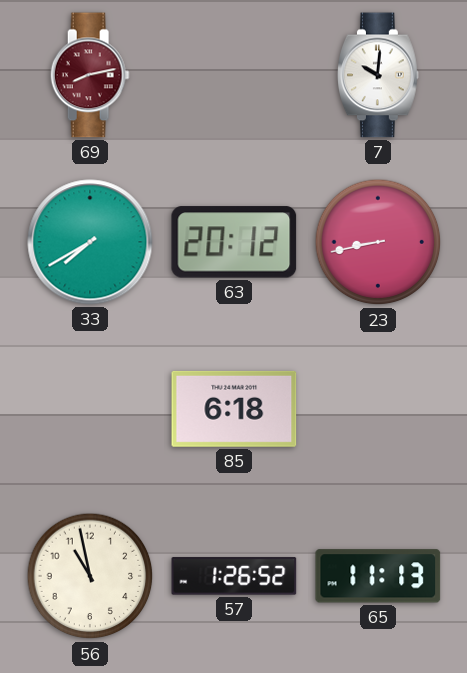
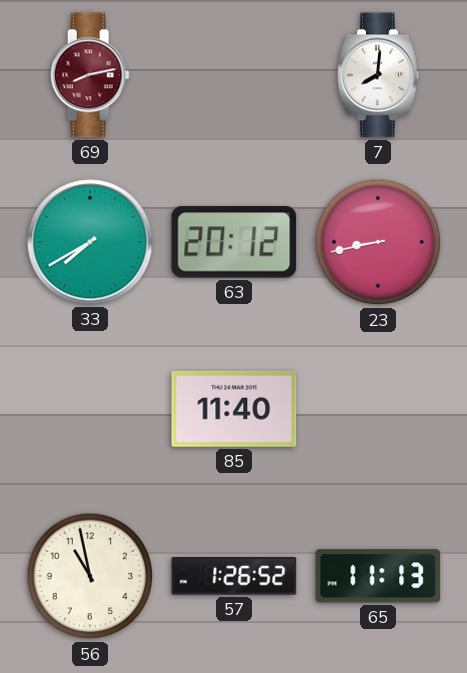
7: 10:01 -> 8:01 (379, 75)
85: 6:18 -> 11:40 (234, 409)
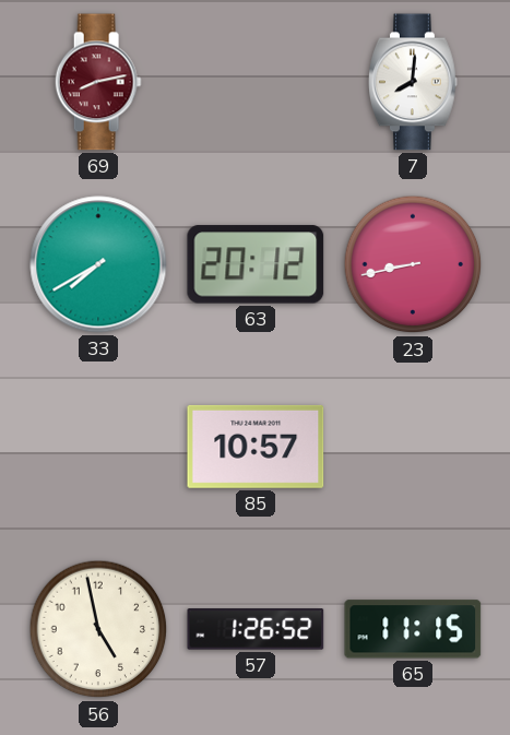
85: 11:40 -> 10:57 (256, 447)
56: 10:58 -> 4:58 (98, 629)
65: 11:13 -> 11:15 (413, 629)
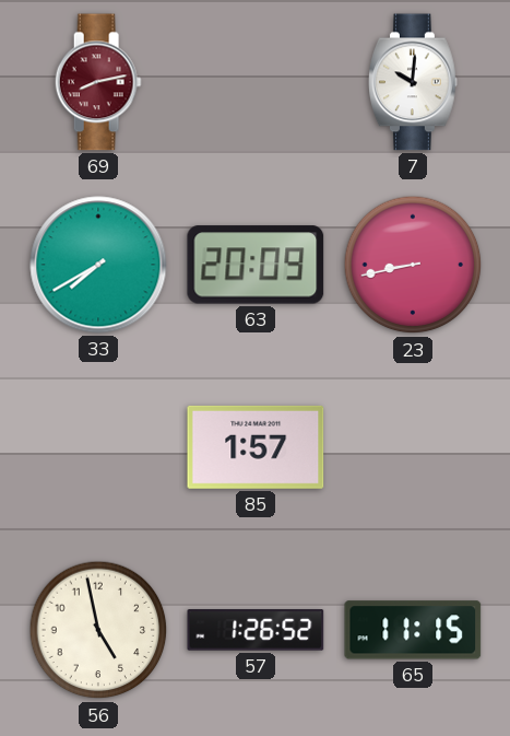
7: 8:01 -> 10:01 (414, 82)
63: 20:12 -> 20:09 (256, 265)
85: 10:57 -> 1:57 (256, 447)
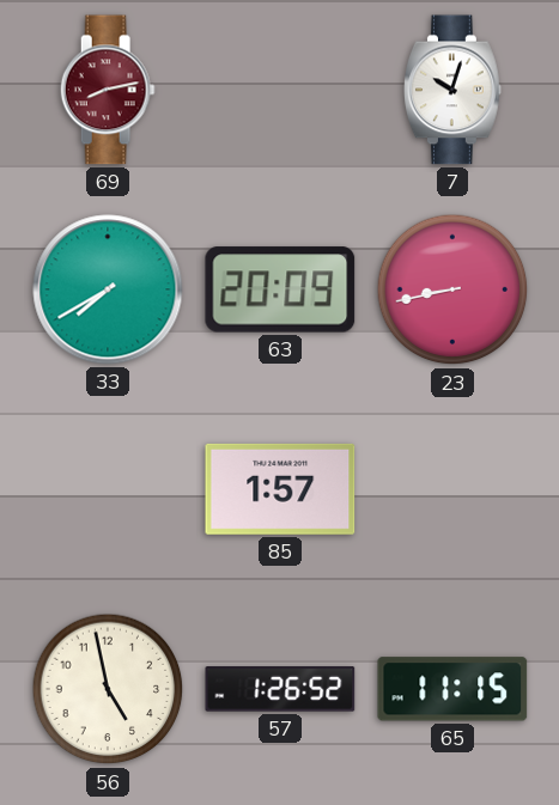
7: 10:01 -> 10:03 (454, 90)
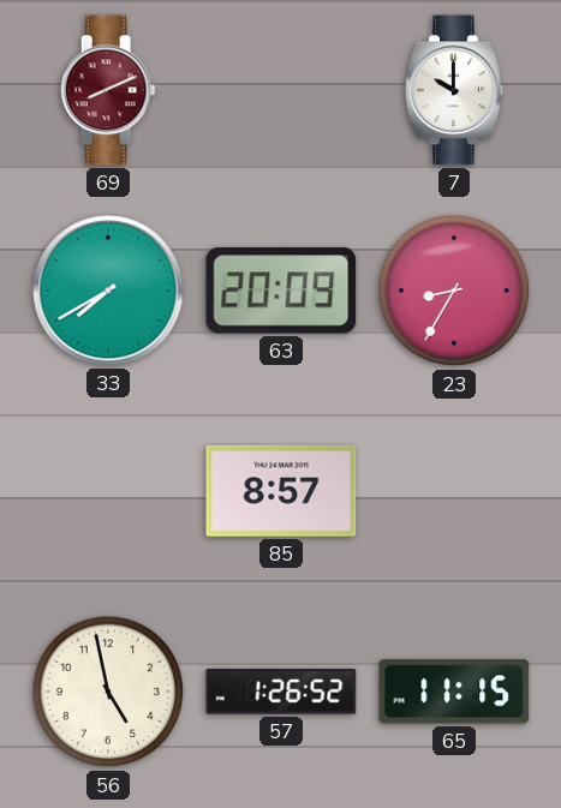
69: 8:13 -> 8:11 (108, 90)
7: 10:03 -> 10:00 (455, 90)
23: 8:43 -> 8:35 (454, 291)
85: 1:57 -> 8:57 (281, 491)
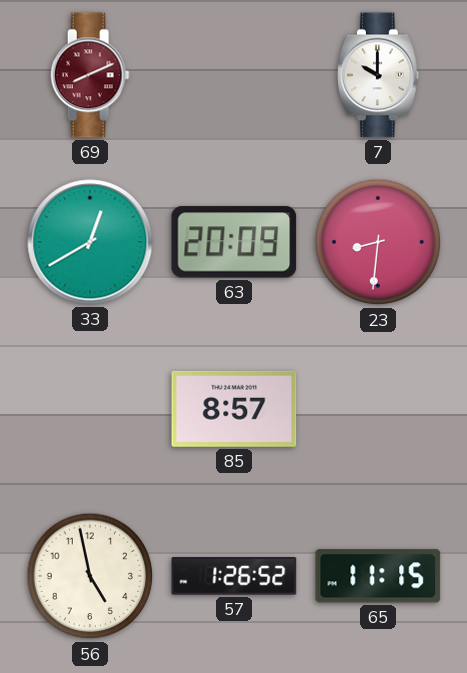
33: 7:40 -> 12:40 (90, 242)
23: 8:35 -> 8:31 (378, 242)
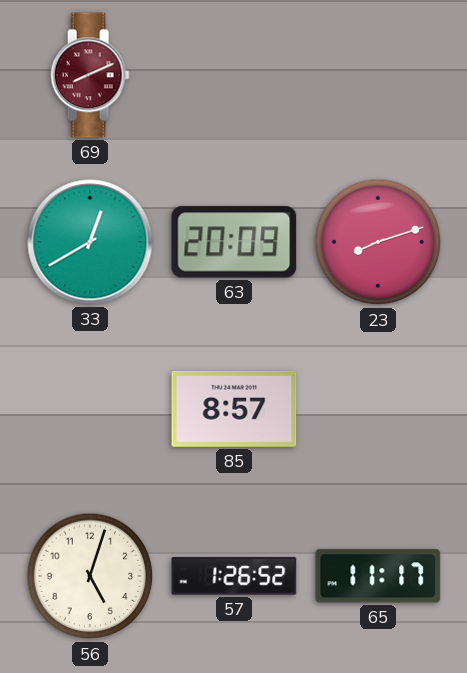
7: 10:00 -> none (379, 75)
23: 8:31 -> 8:12 (378, 242)
56: 4:58 -> 5:03 (90, 576)
65: 11:15 -> 11:17 (378, 576)
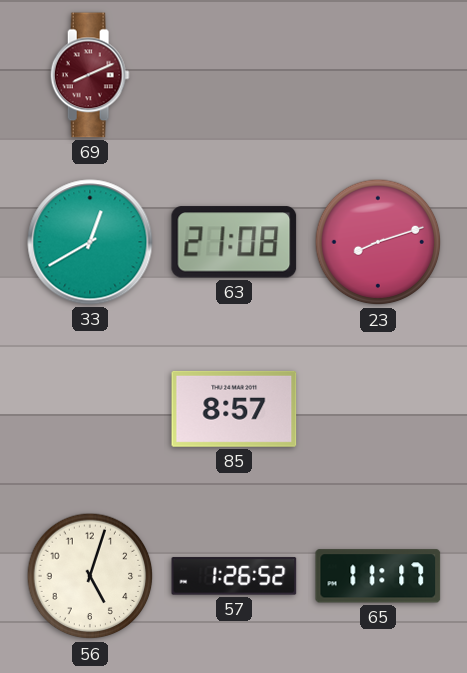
63: 20:09 -> 21:08 (234, 242)
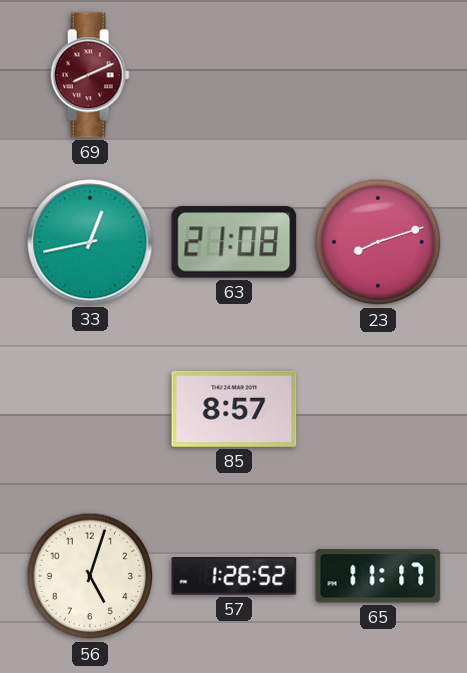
33: 12:40 -> 12:43 (90, 242)
